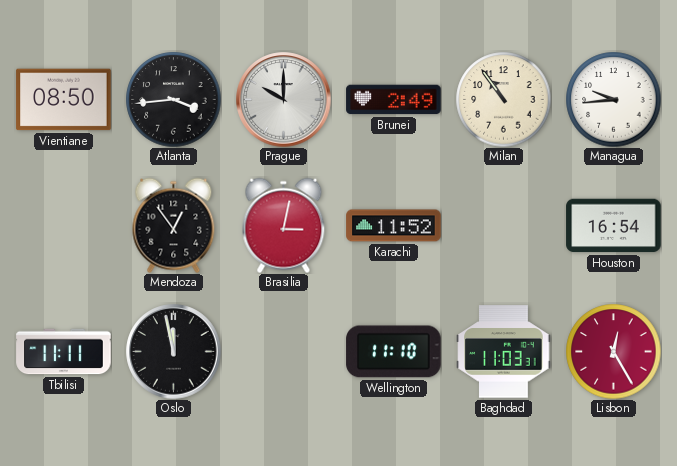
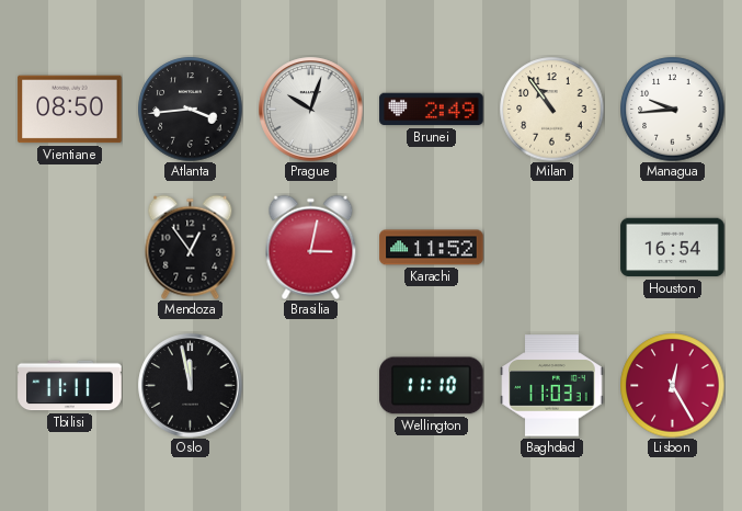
Prague: 10:00 -> 10:03 (311, 110)
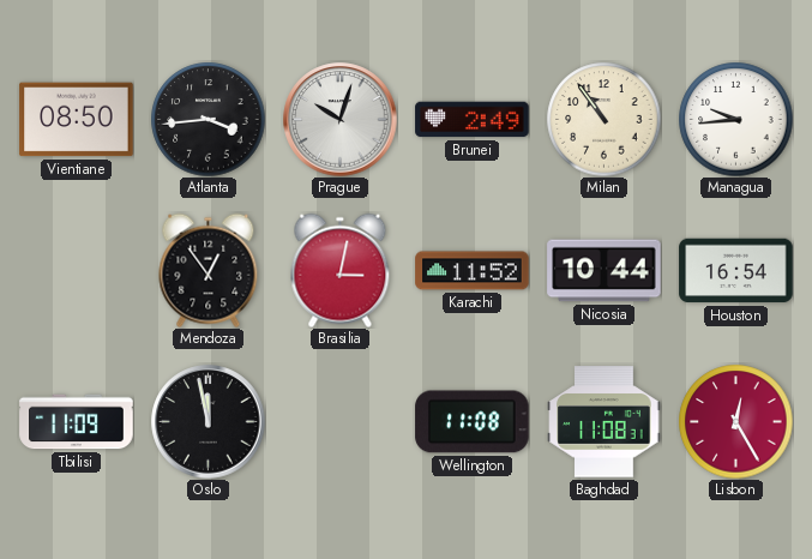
Nicosia: none -> 10:44 (605, 271)
Tbilisi: 11:11 -> 11:09 (77, 422)
Wellington: 11:10 -> 11:08 (473, 422)
Baghdad: 11:03 -> 11:08 (605, 422)
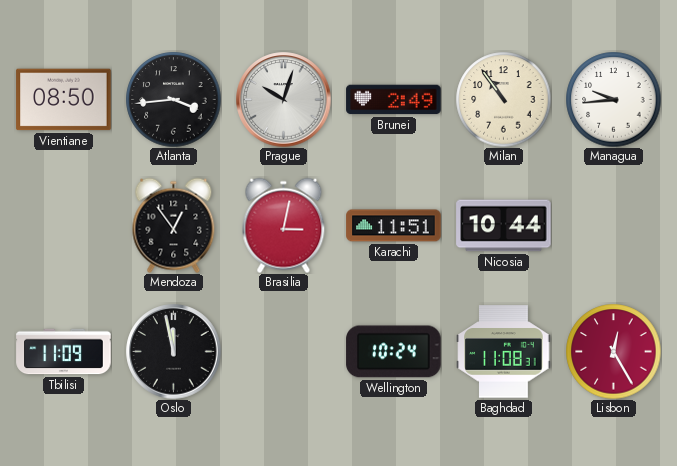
Karachi: 11:52 -> 11:51 (394, 226)
Houston: 16:54 -> none (736, 271)
Wellington: 11:08 -> 10:24 (394, 352)
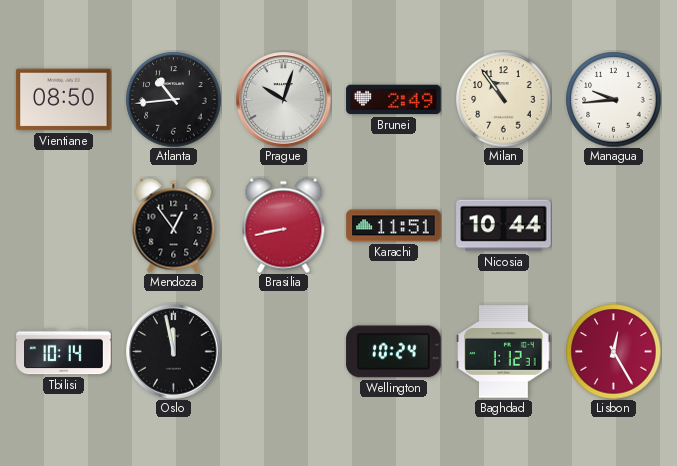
Atlanta: 3:44 -> 10:44 (173, 99)
Brasilia: 3:02 -> 8:43 (284, 225)
Tbilisi: 11:09 -> 10:14 (64, 352)
Baghdad: 11:08 -> 1:12 (504, 352)
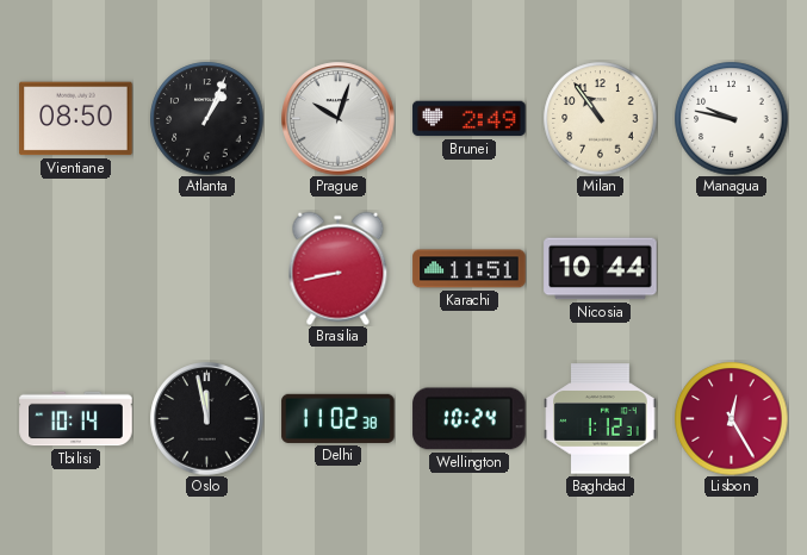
Atlanta: 10:44 -> 1:04 (206, 118)
Managua: 9:44 -> 9:47 (731, 118)
Mendoza: 12:54 -> none (174, 225)
Delhi: none -> 11:02 (339, 418)
